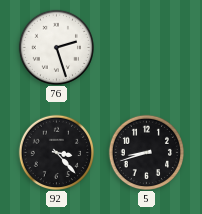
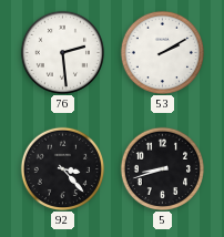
76: 2:27 -> 2:29 (63, 52)
53: none -> 2:10 (163, 52)
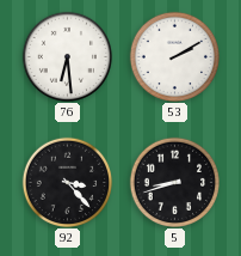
76: 2:29 -> 6:29 (68, 56)
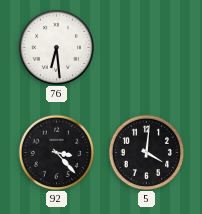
53: 2:10 -> none (175, 56)
5: 8:42 -> 4:01 (147, 152)
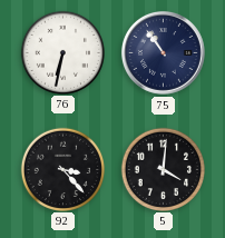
76: 6:29 -> 6:32 (63, 52)
75: none -> 10:54 (163, 53)
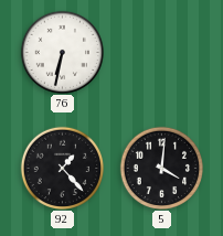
75: 10:54 -> none (163, 53)
92: 3:23 -> 1:23 (63, 168)
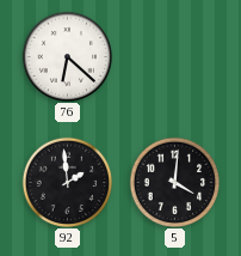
76: 6:32 -> 6:22 (68, 56)
92: 1:23 -> 1:59 (68, 182)
